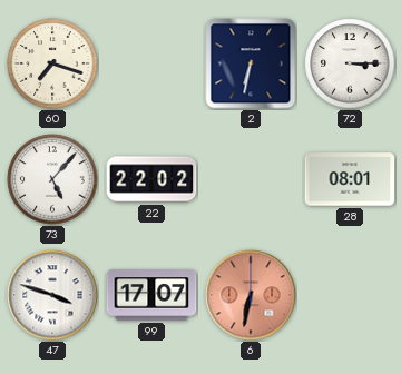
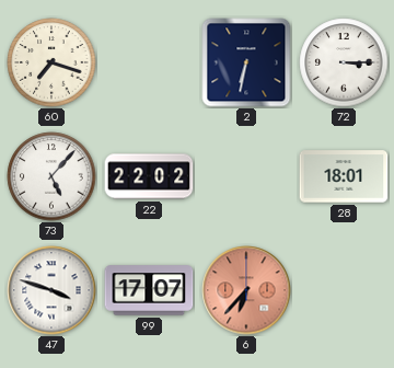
28: 08:01 -> 18:01 (344, 176)
6: 6:32 -> 6:37 (246, 290)
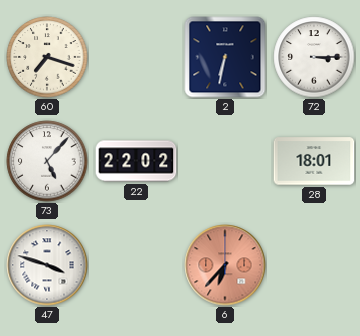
99: 17:07 -> none (149, 290)
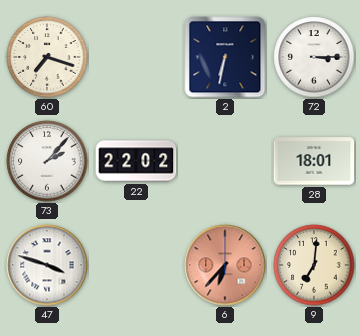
73: 5:07 -> 2:07 (47, 161)
9: none -> 7:01 (314, 265)
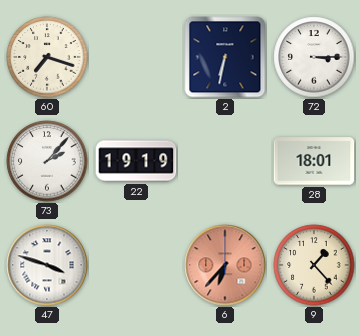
22: 22:02 -> 19:19 (136, 161)
9: 7:01 -> 1:23 (314, 265)
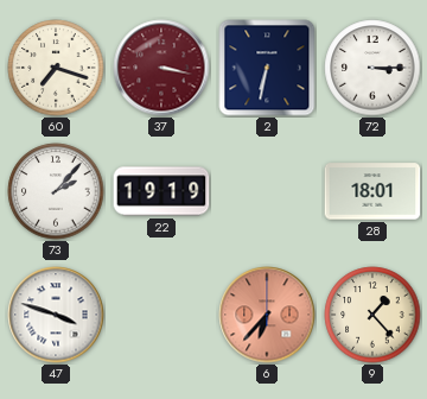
37: none -> 3:17 (161, 68)
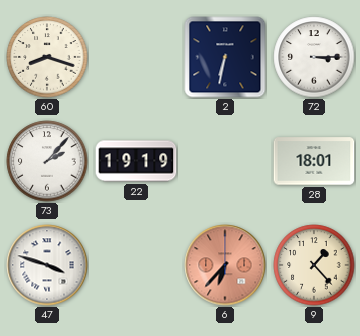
60: 7:18 -> 8:18 (47, 57)
37: 3:17 -> none (161, 68)
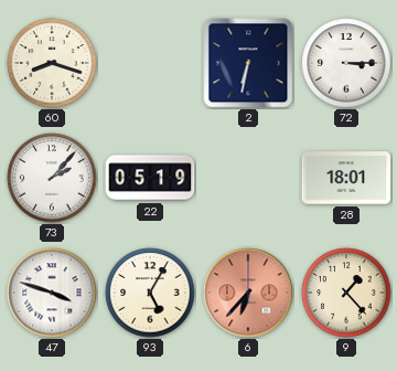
22: 19:19 -> 05:19 (150, 178)
93: none -> 5:05 (150, 293)
